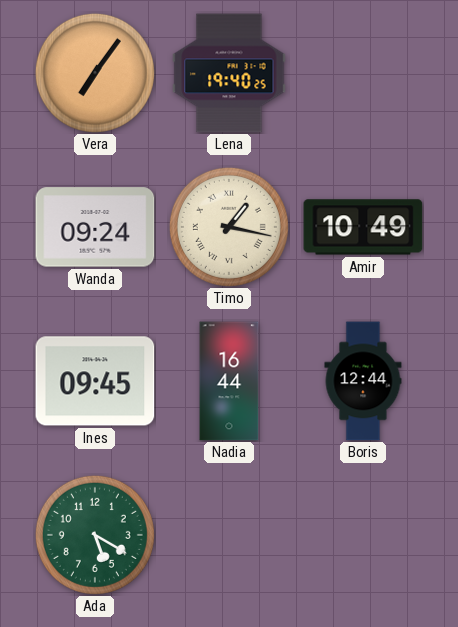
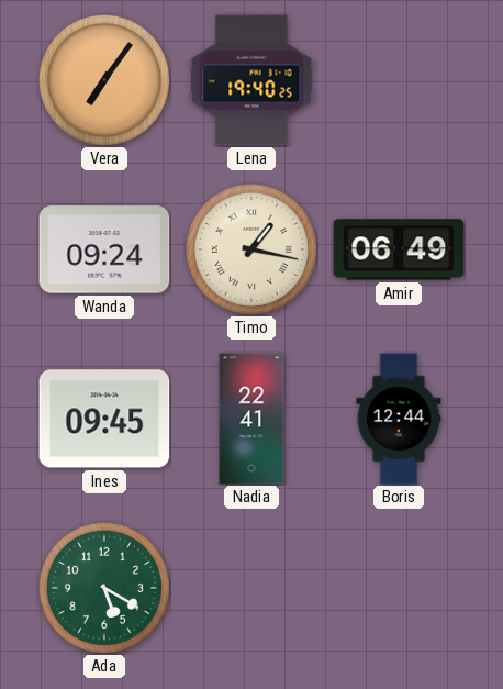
Amir: 10:49 -> 06:49 (399, 249)
Nadia: 16:44 -> 22:41 (251, 419)
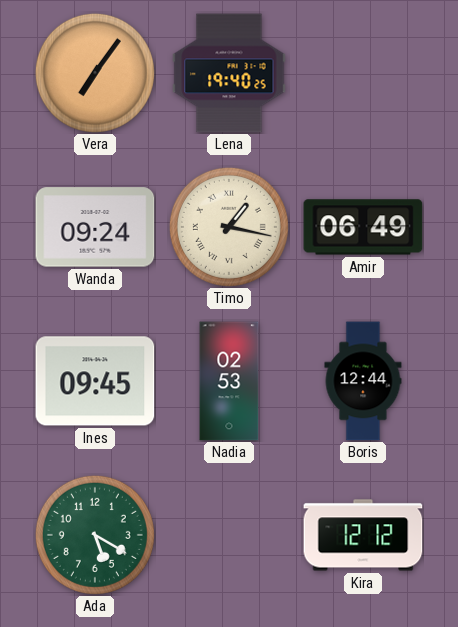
Nadia: 22:41 -> 02:53 (229, 381)
Kira: none -> 12:12 (363, 535)
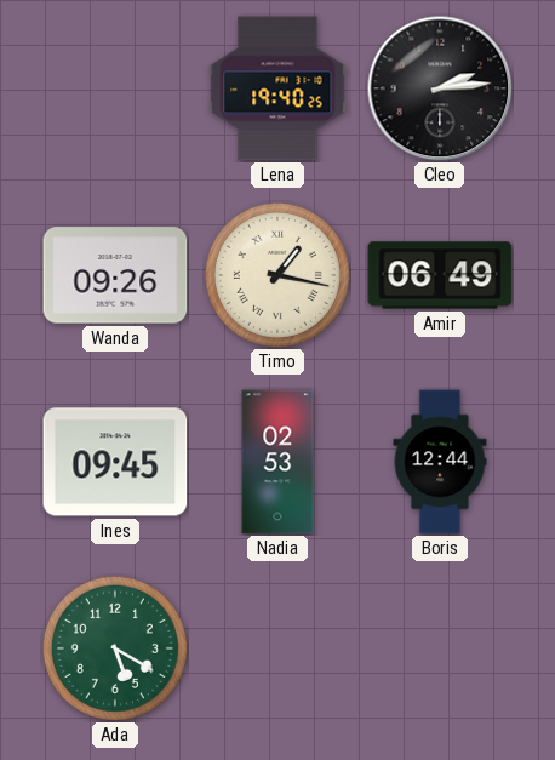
Vera: 7:06 -> none (95, 73)
Cleo: none -> 2:14 (440, 88)
Wanda: 09:24 -> 09:26 (115, 275)
Kira: 12:12 -> none (363, 535)
